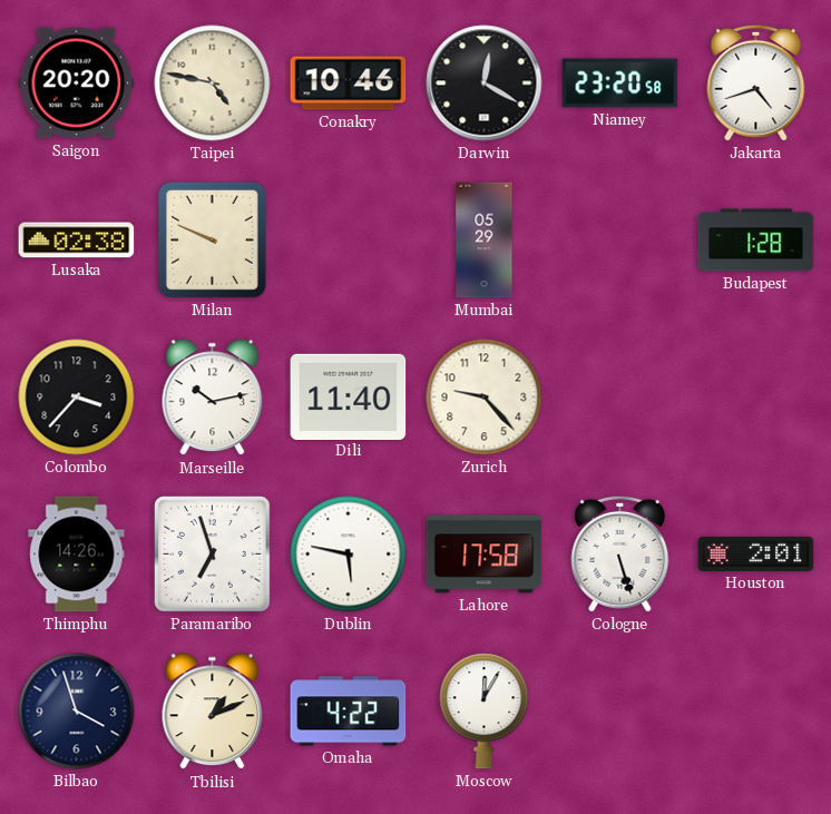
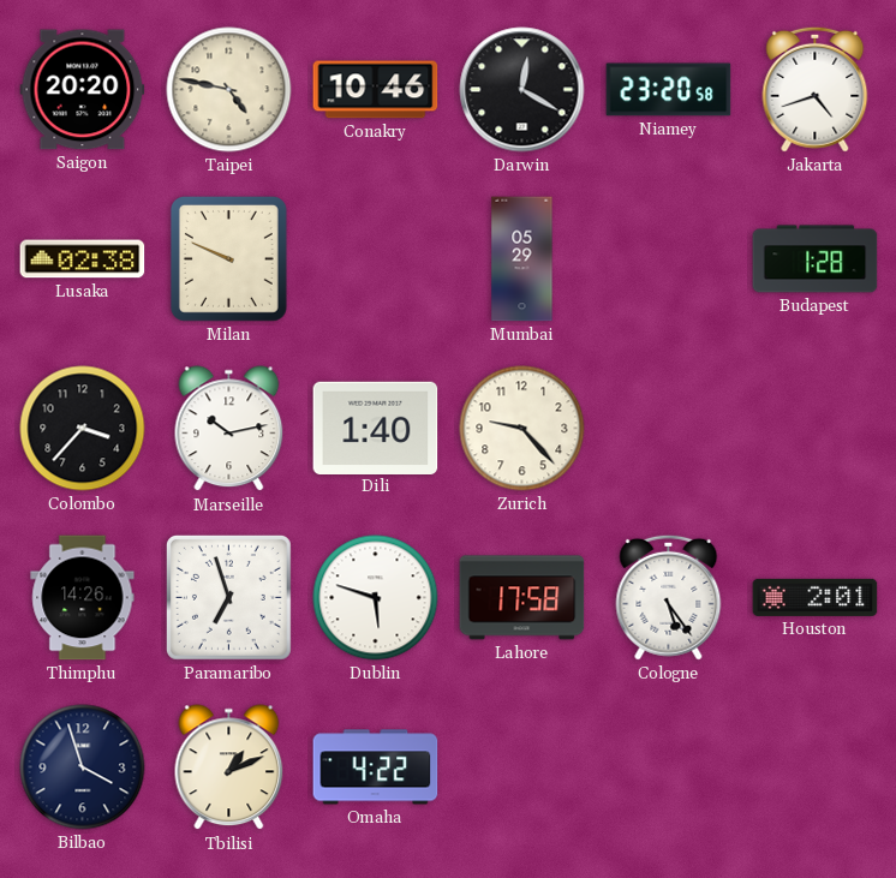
Dili: 11:40 -> 1:40 (376, 428)
Dublin: 5:47 -> 5:48 (376, 598)
Cologne: 5:27 -> 5:24 (669, 597)
Moscow: 12:05 -> none (485, 712)
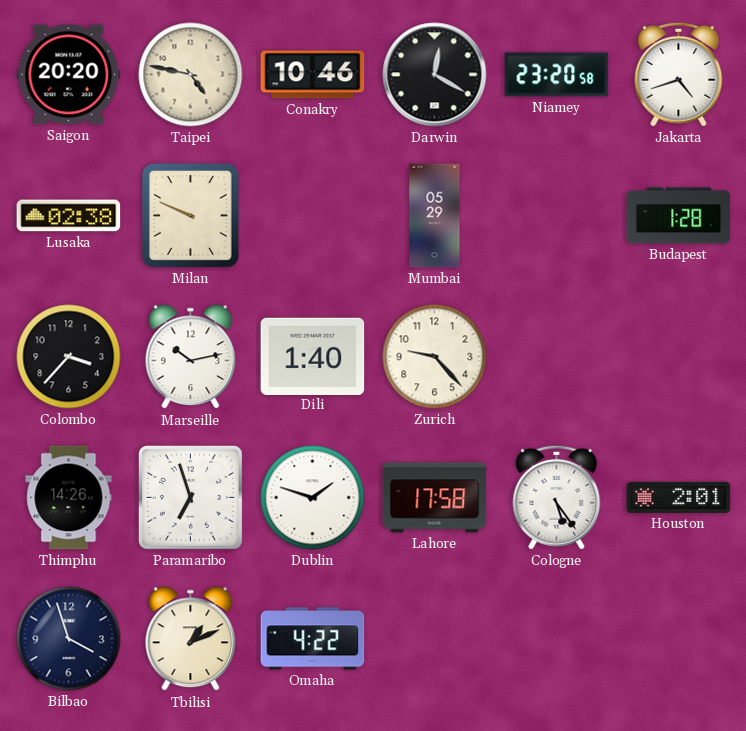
Dublin: 5:48 -> 1:48 (313, 498)
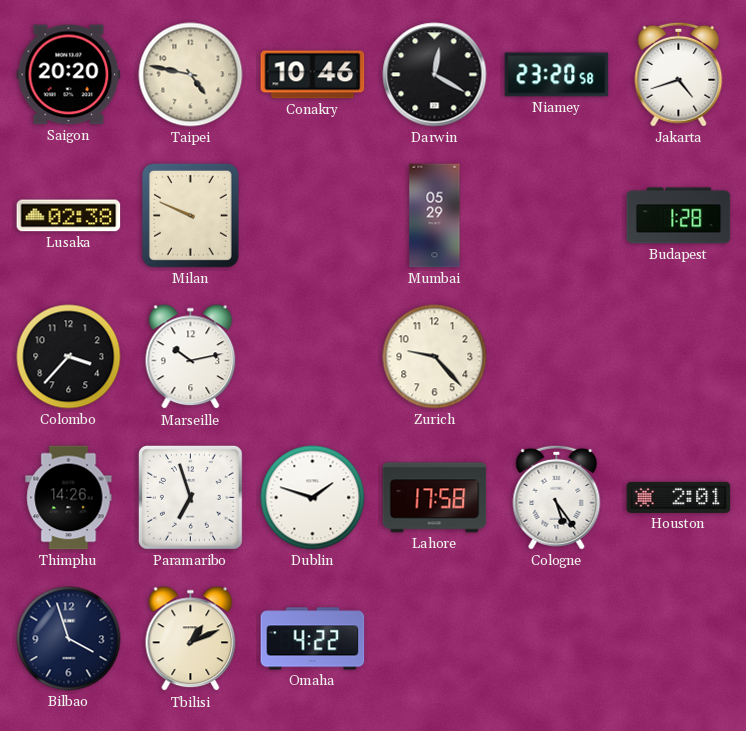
Dili: 1:40 -> none (313, 356)
